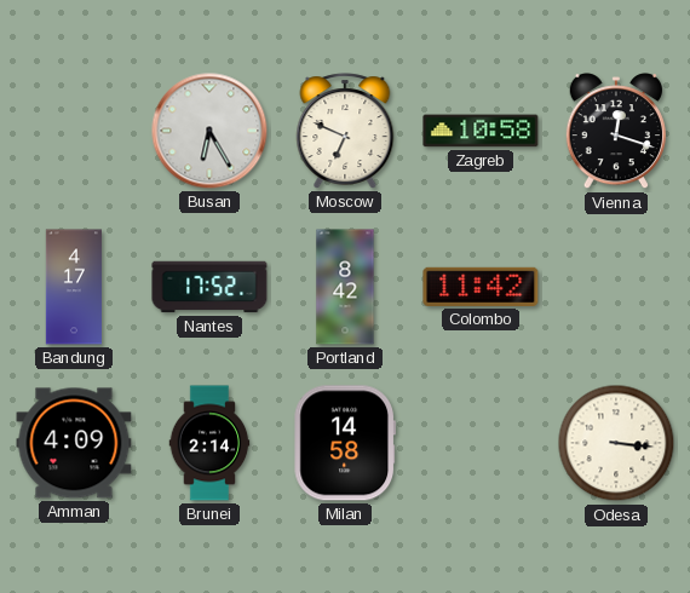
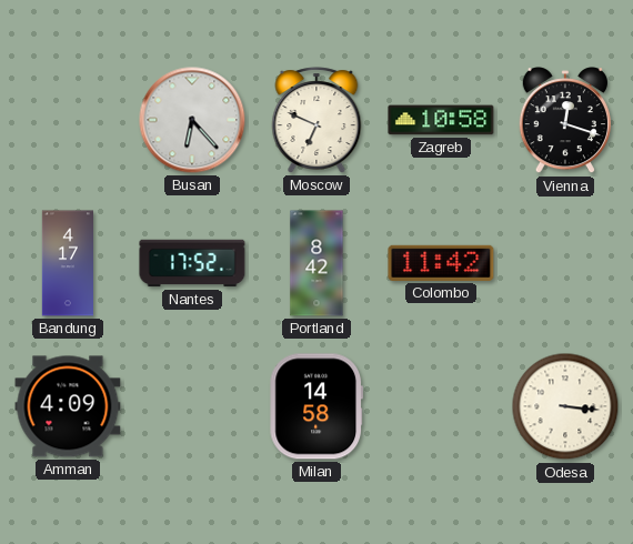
Busan: 6:25 -> 6:23 (192, 120)
Brunei: 2:14 -> none (209, 443)
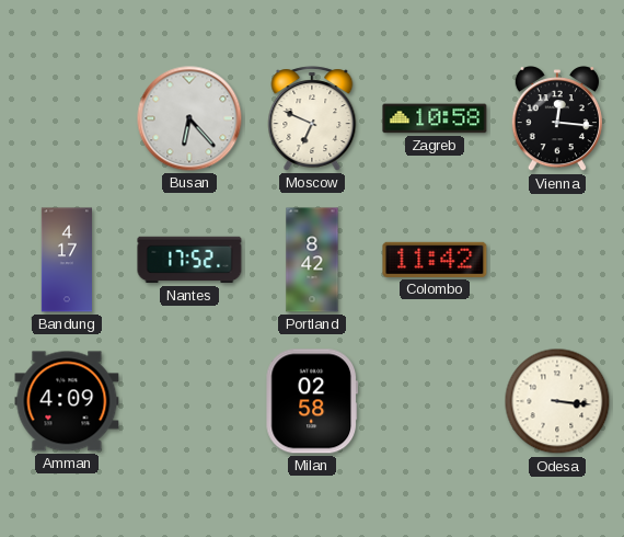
Vienna: 12:18 -> 12:16 (557, 119)
Milan: 14:58 -> 02:58 (311, 401)
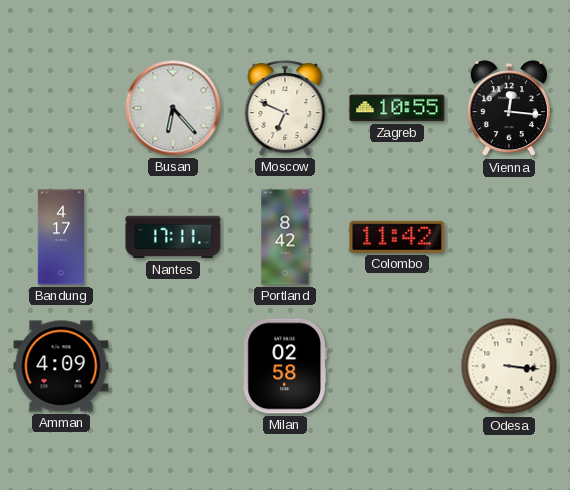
Zagreb: 10:58 -> 10:55 (397, 108)
Nantes: 17:52 -> 17:11 (173, 237)
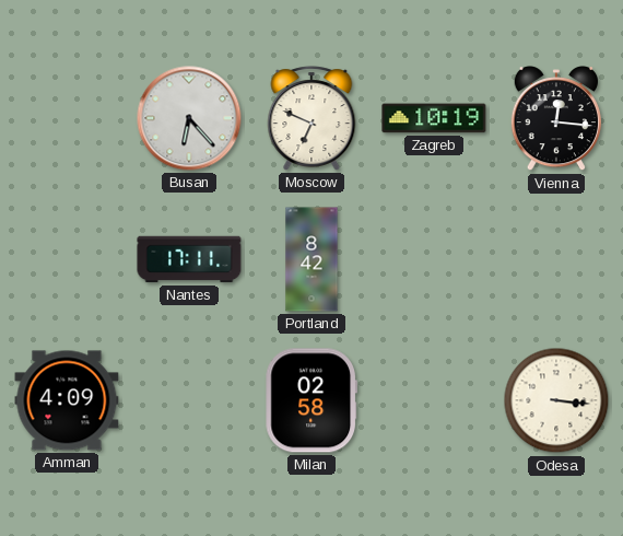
Zagreb: 10:55 -> 10:19 (434, 118)
Bandung: 4:17 -> none (60, 237)
Colombo: 11:42 -> none (397, 237)
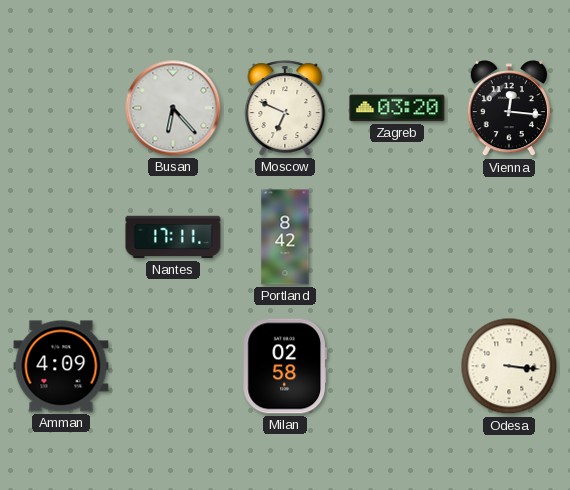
Zagreb: 10:19 -> 03:20 (397, 108)
